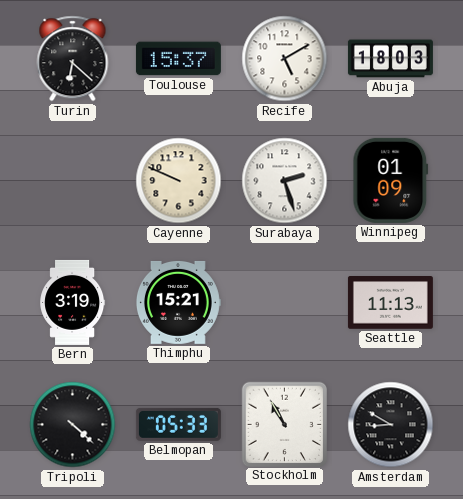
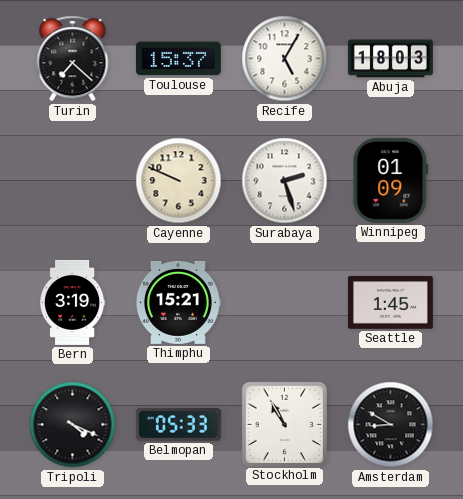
Turin: 6:22 -> 7:22 (73, 59)
Recife: 5:10 -> 5:05 (285, 59)
Seattle: 11:13 -> 1:45 (390, 303)
Tripoli: 4:22 -> 4:19 (73, 425)
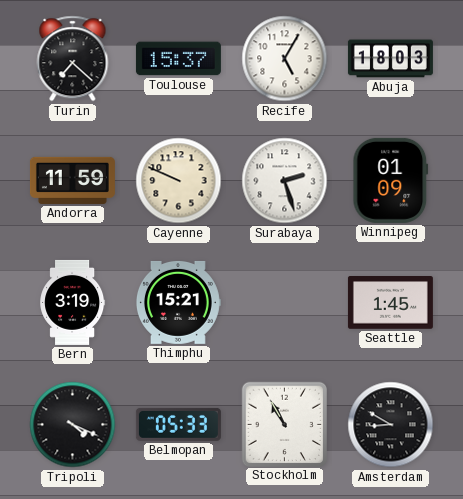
Andorra: none -> 11:59 (72, 180)
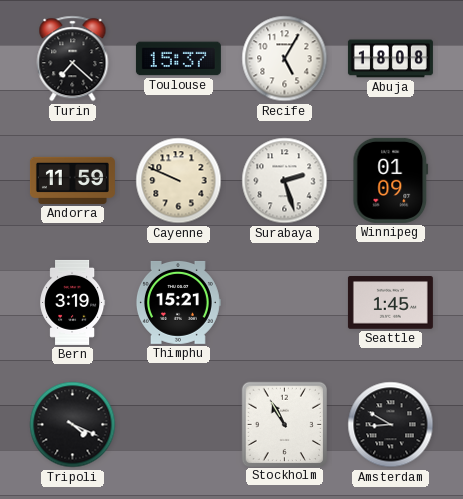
Abuja: 18:03 -> 18:08 (390, 59)
Belmopan: 05:33 -> none (178, 424)
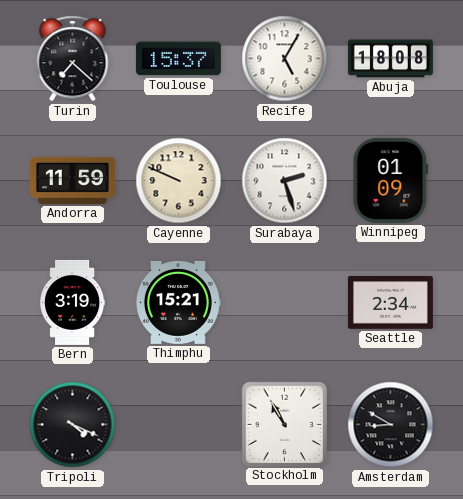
Seattle: 1:45 -> 2:34 (390, 303)
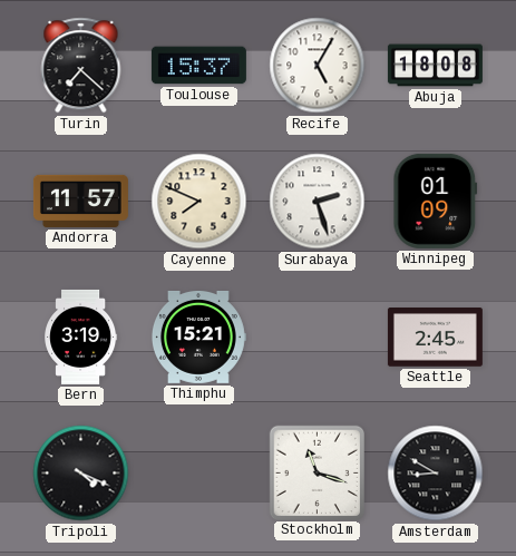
Andorra: 11:59 -> 11:57 (80, 201)
Cayenne: 9:49 -> 7:49 (199, 202)
Seattle: 2:34 -> 2:45 (435, 338)
Stockholm: 10:55 -> 11:18 (317, 472)
